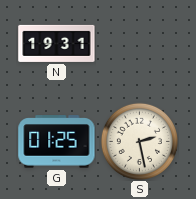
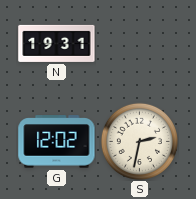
G: 01:25 -> 12:02 (57, 142)
S: 2:28 -> 2:32 (139, 141)
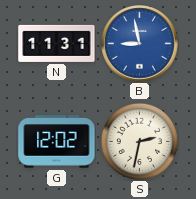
N: 19:31 -> 11:31 (57, 43)
B: none -> 8:58 (140, 44)
